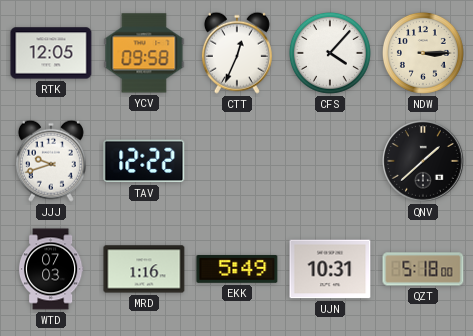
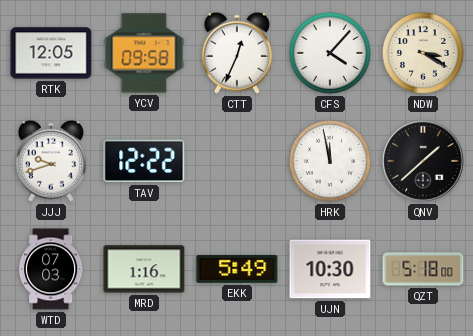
NDW: 3:15 -> 3:20 (423, 53)
HRK: none -> 11:58 (330, 161)
UJN: 10:31 -> 10:30 (330, 269)
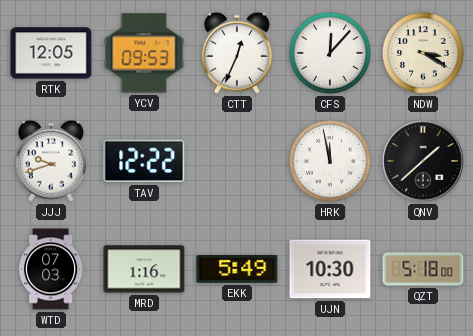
YCV: 09:58 -> 09:53 (144, 53)
CFS: 4:07 -> 12:07 (330, 53)
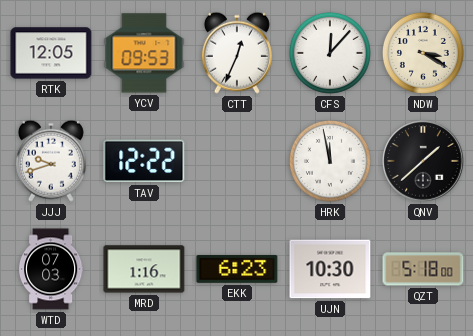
EKK: 5:49 -> 6:23 (237, 269)
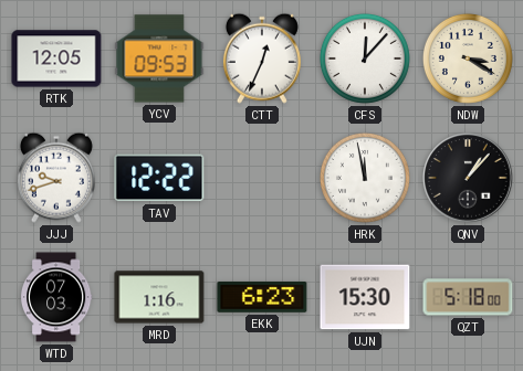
QNV: 1:38 -> 1:07 (468, 178)
UJN: 10:30 -> 15:30 (365, 297)
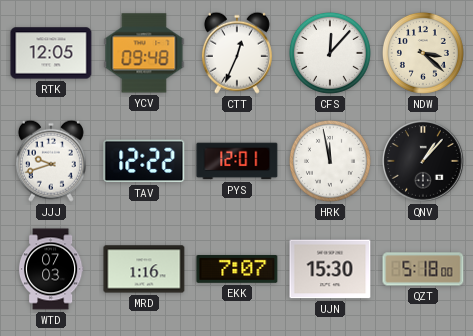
YCV: 09:53 -> 09:48 (144, 53)
NDW: 3:20 -> 3:22 (423, 53)
PYS: none -> 12:01 (237, 161)
EKK: 6:23 -> 7:07 (237, 269)
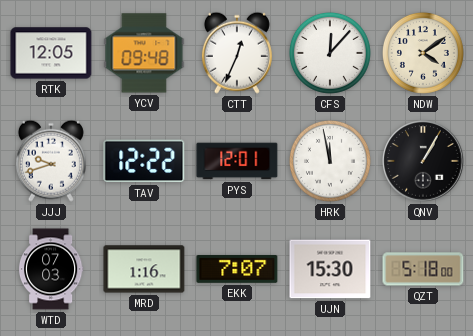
NDW: 3:22 -> 4:09 (423, 53)
QNV: 1:07 -> 1:05 (423, 161)
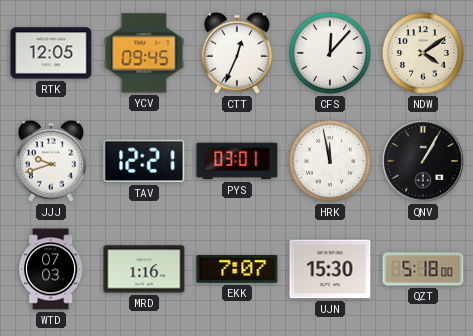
YCV: 09:48 -> 09:45 (144, 53)
TAV: 12:22 -> 12:21 (144, 161)
PYS: 12:01 -> 03:01 (237, 161)
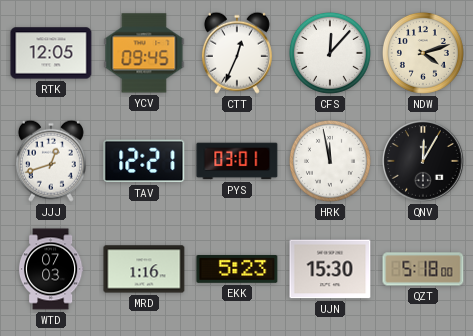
NDW: 4:09 -> 4:12 (423, 53)
JJJ: 9:42 -> 12:42 (51, 161)
QNV: 1:05 -> 12:05 (423, 161)
EKK: 7:07 -> 5:23 (237, 269)
